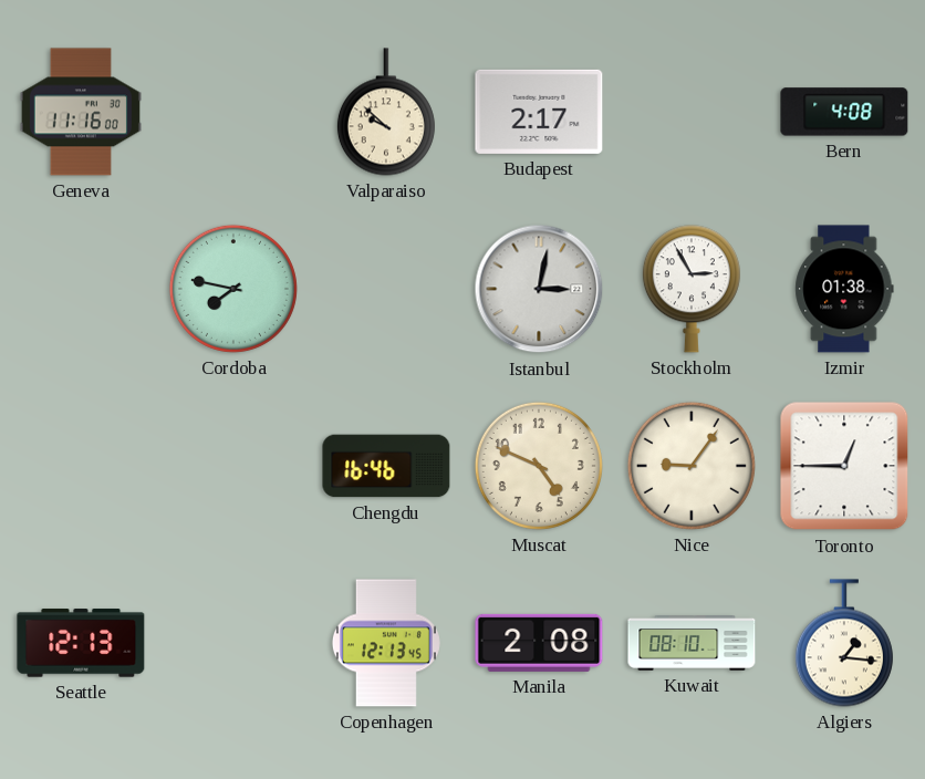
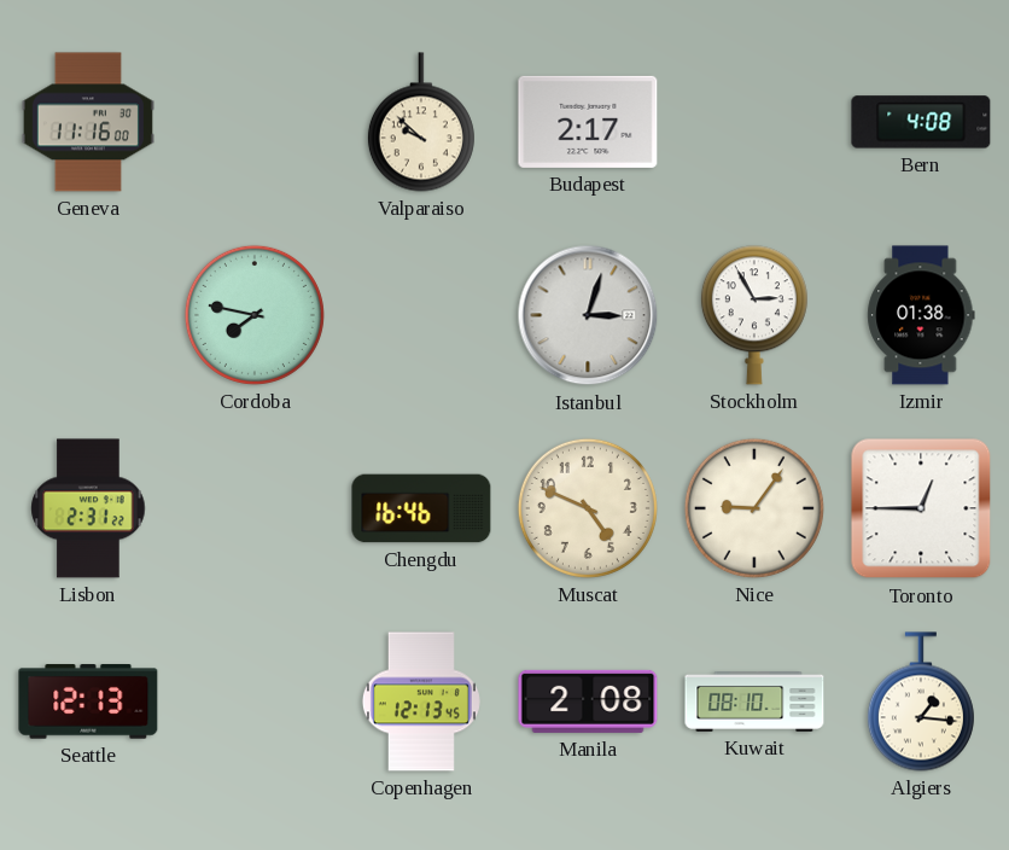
Istanbul: 3:02 -> 3:03 (588, 315)
Lisbon: none -> 2:31 (88, 508)
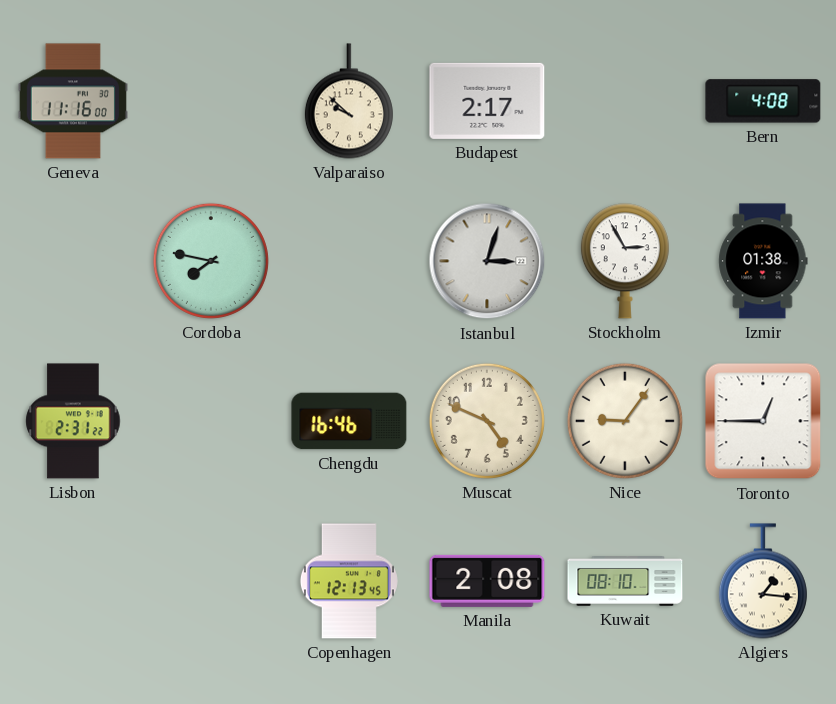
Seattle: 12:13 -> none (88, 701)
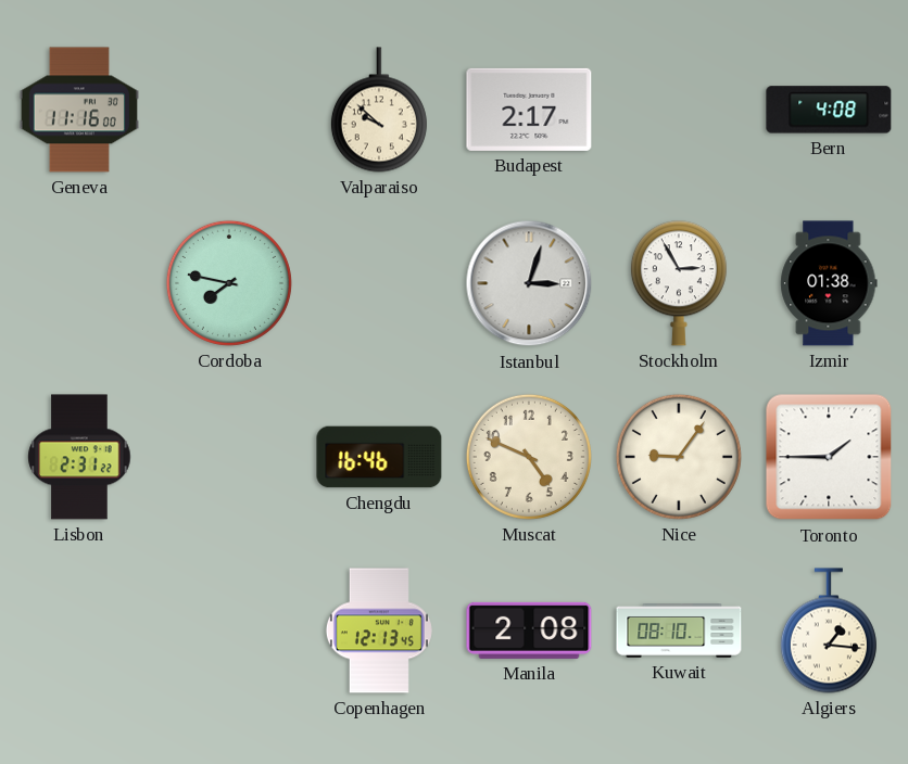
Toronto: 12:45 -> 1:45 (829, 457)
